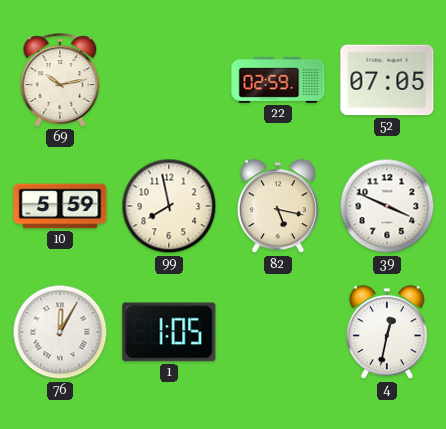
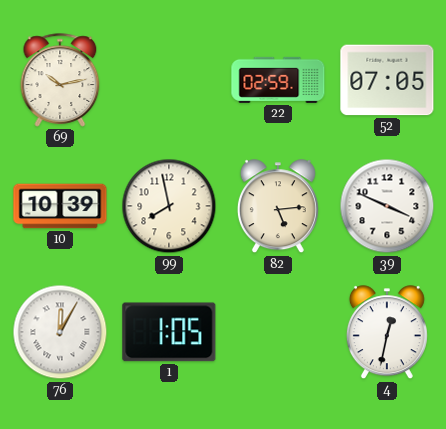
10: 5:59 -> 10:39 (60, 206)
82: 5:17 -> 5:14 (278, 207)
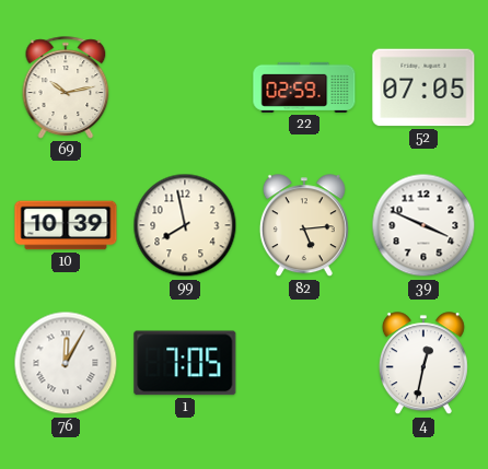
1: 1:05 -> 7:05 (185, 363)
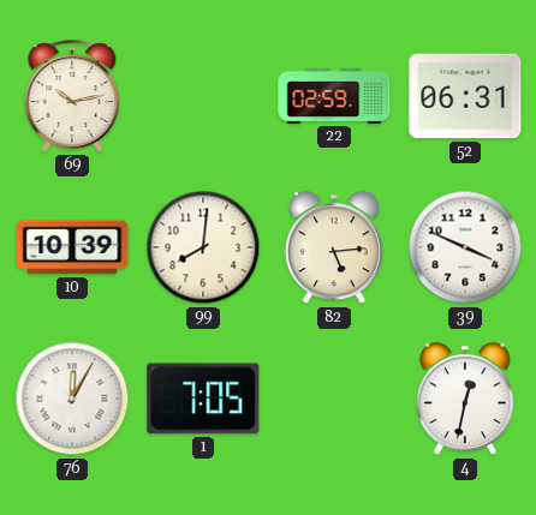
52: 07:05 -> 06:31 (465, 96)
99: 7:58 -> 8:01 (203, 247)
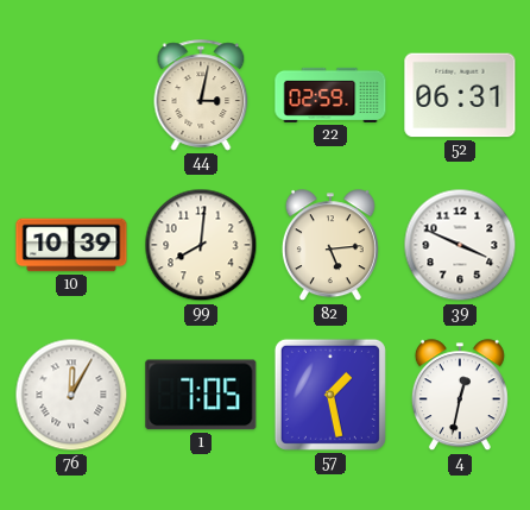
69: 10:13 -> none (72, 96)
44: none -> 3:02 (201, 95)
57: none -> 1:28 (330, 395)
